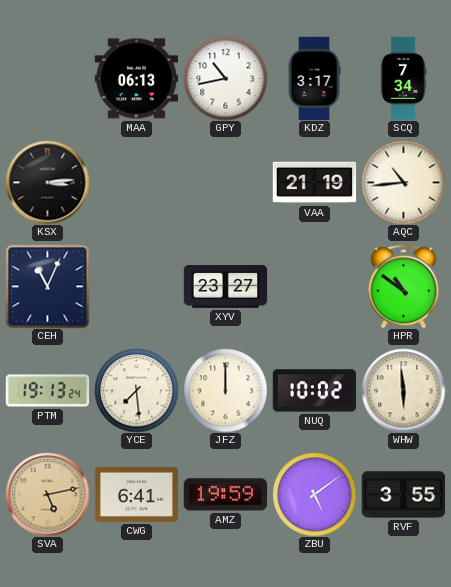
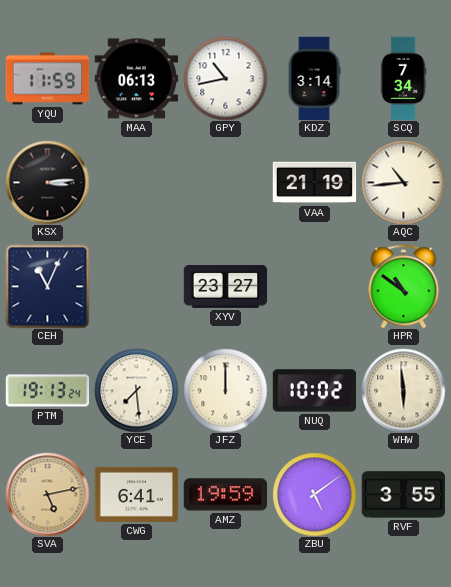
YQU: none -> 11:59 (47, 79)
KDZ: 3:17 -> 3:14 (314, 78)
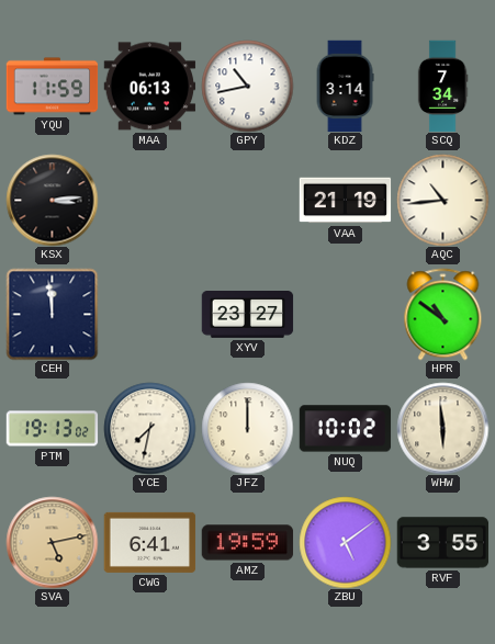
CEH: 11:04 -> 11:59 (52, 314)
PTM: 19:13:24 -> 19:13:02 (52, 429)
YCE: 7:29 -> 7:32 (149, 428)
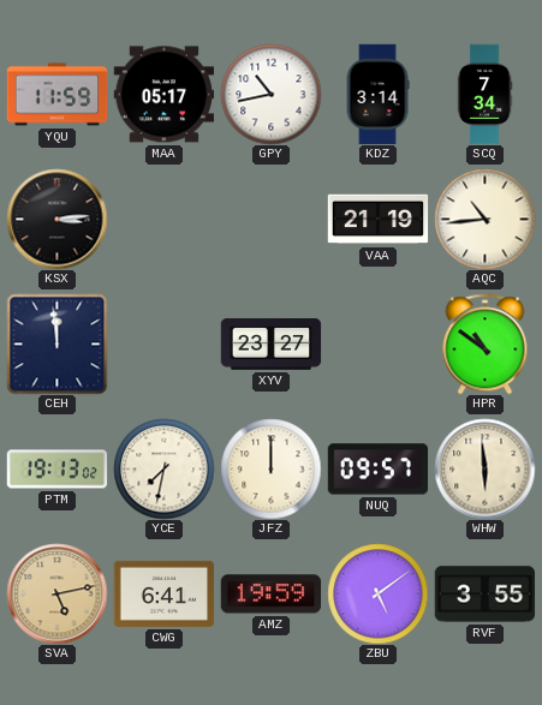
MAA: 06:13 -> 05:17 (163, 95)
NUQ: 10:02 -> 09:57 (377, 470)
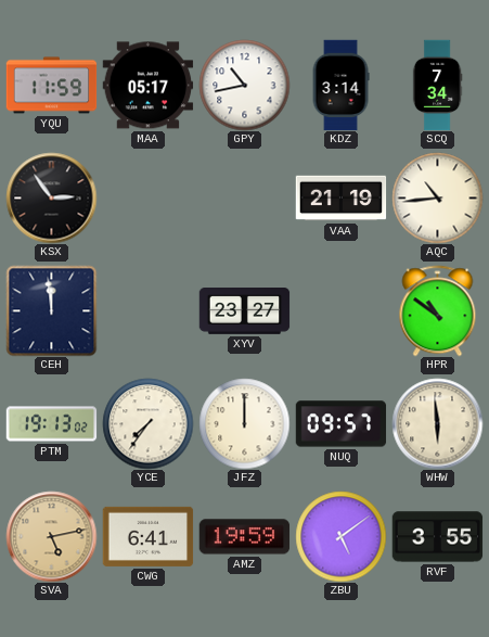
KSX: 3:14 -> 2:54 (51, 198)
YCE: 7:32 -> 7:36 (147, 423)
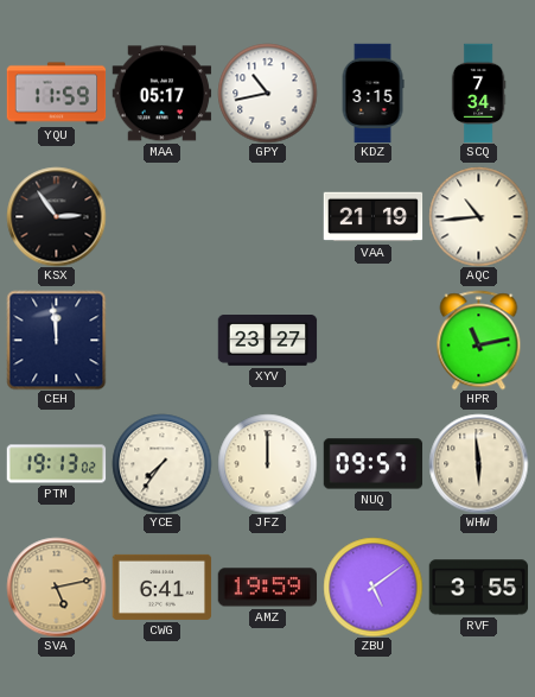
KDZ: 3:14 -> 3:15 (372, 93)
HPR: 10:51 -> 11:13 (479, 340)
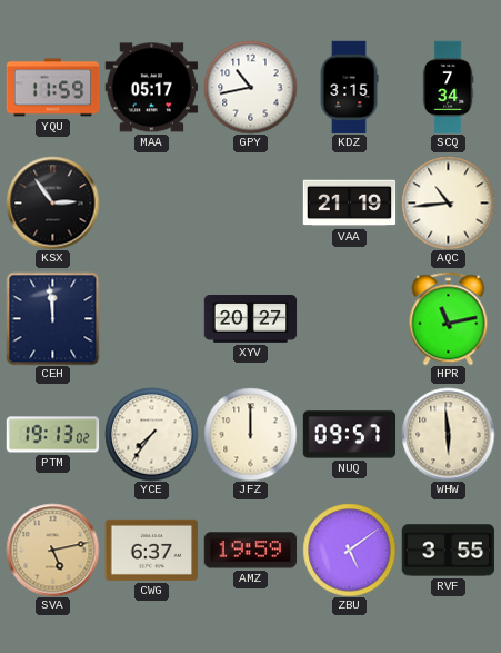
XYV: 23:27 -> 20:27 (250, 319)
CWG: 6:41 -> 6:37 (151, 550)
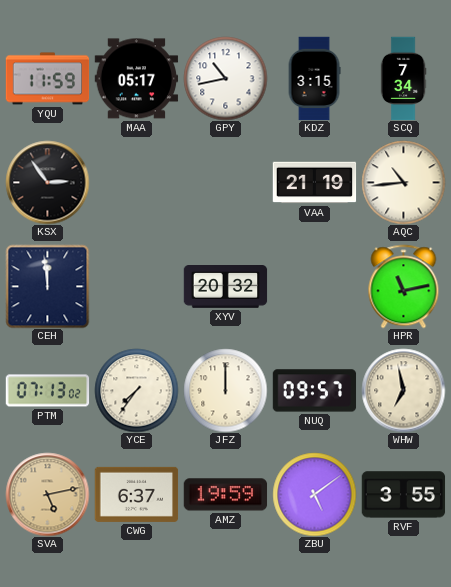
XYV: 20:27 -> 20:32 (225, 287)
PTM: 19:13 -> 07:13 (47, 391)
WHW: 5:59 -> 6:58 (403, 390)
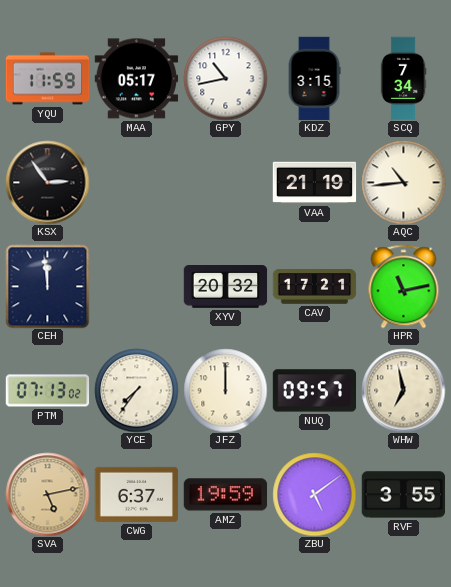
CAV: none -> 17:21 (314, 287)
